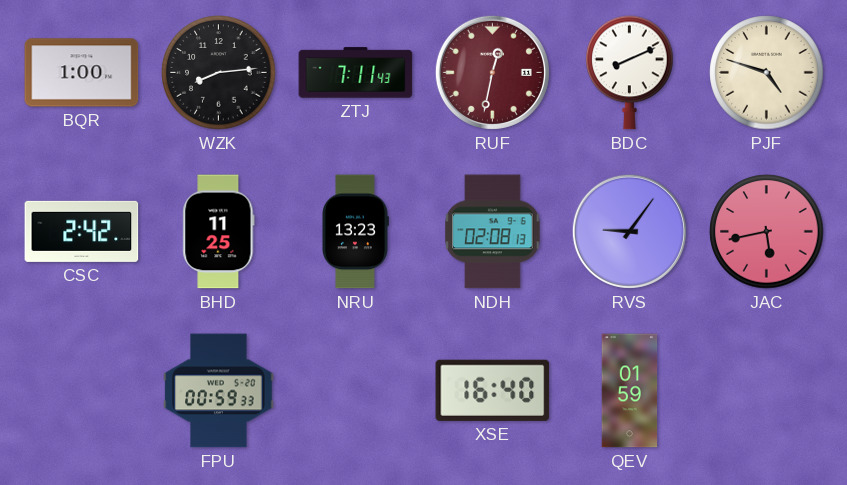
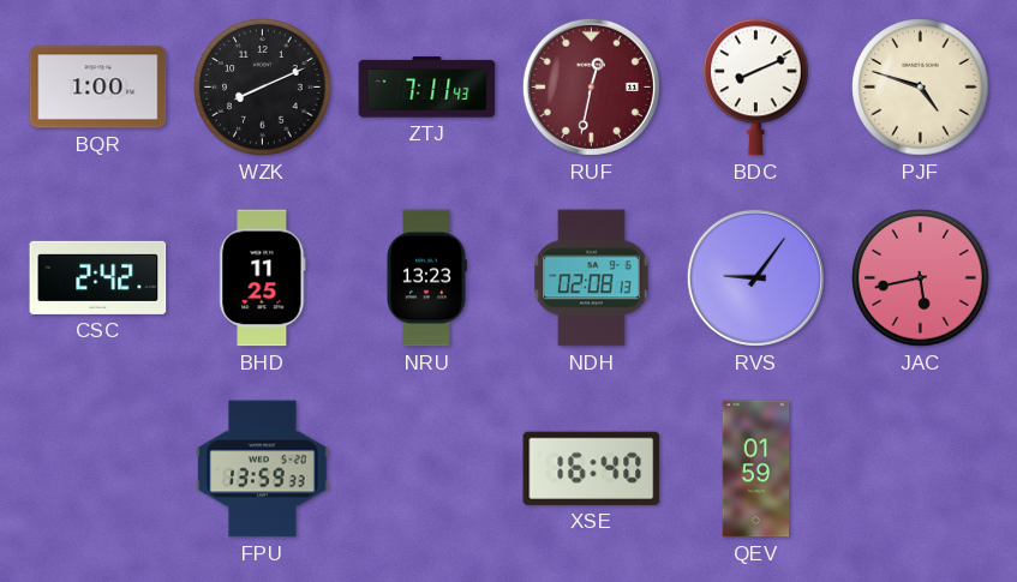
WZK: 8:14 -> 8:11 (263, 88)
FPU: 00:59 -> 13:59 (263, 469)
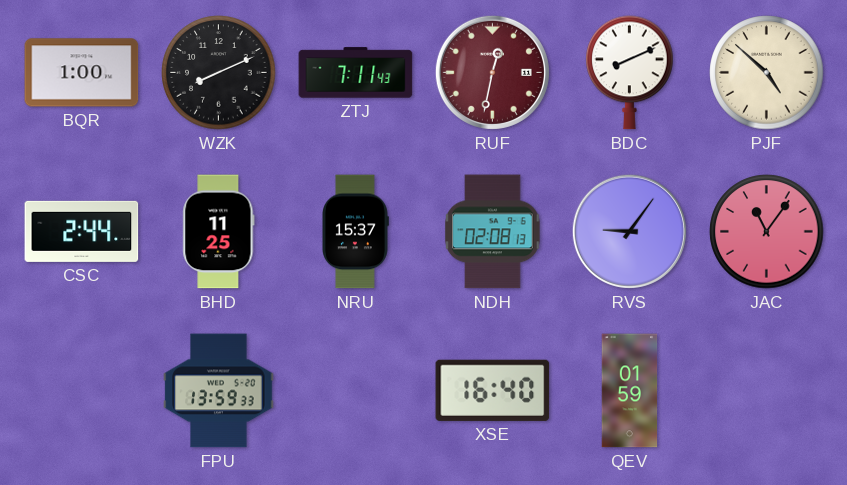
PJF: 4:48 -> 4:52 (767, 73)
CSC: 2:42 -> 2:44 (82, 231)
NRU: 13:23 -> 15:37 (356, 232)
JAC: 5:43 -> 11:06 (767, 232)
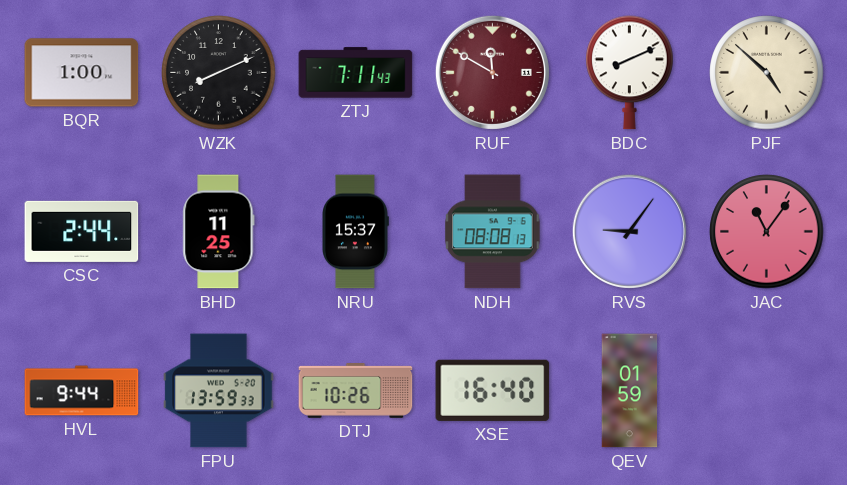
RUF: 12:32 -> 11:50 (492, 72)
NDH: 02:08 -> 08:08 (493, 232)
HVL: none -> 9:44 (82, 391)
DTJ: none -> 10:26 (356, 391)
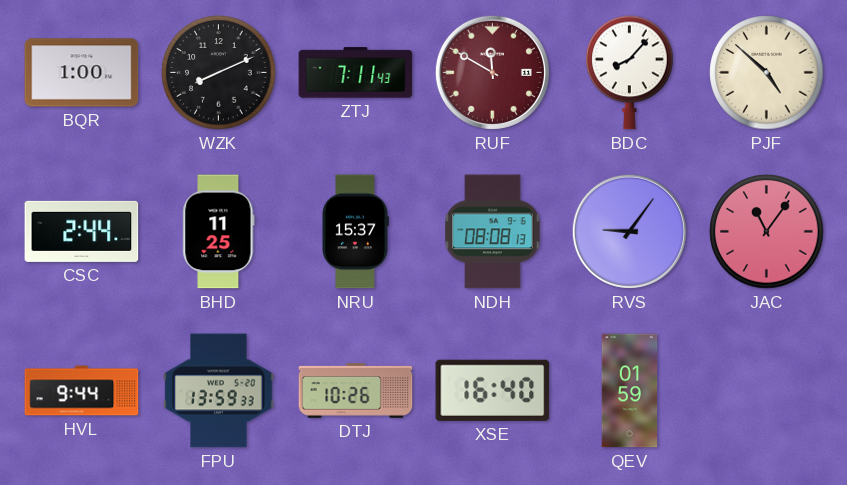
BDC: 8:11 -> 8:07 (630, 73)
